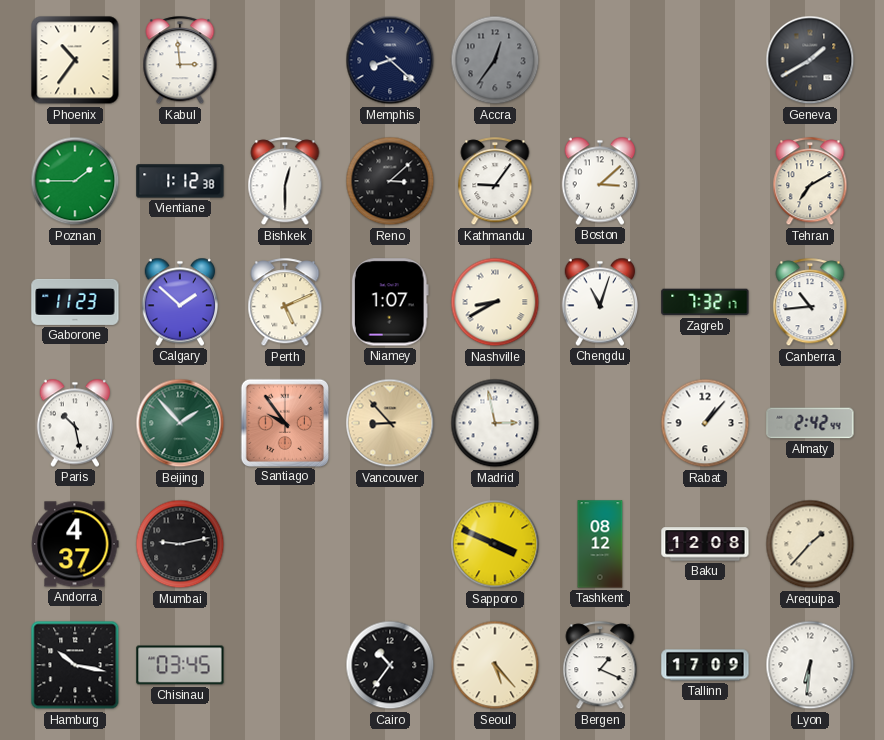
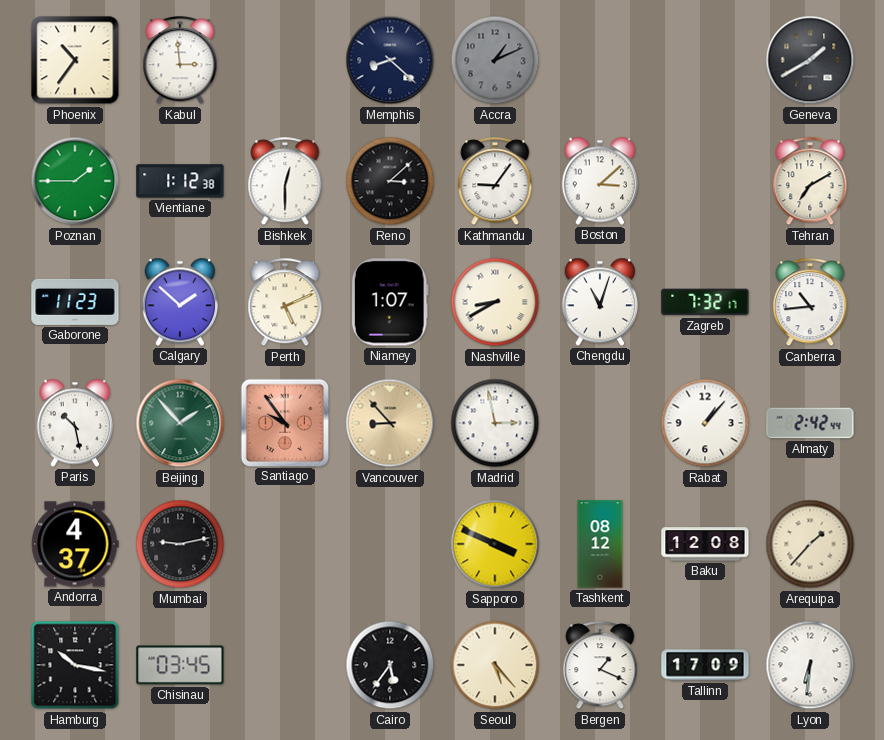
Accra: 12:36 -> 1:11 (495, 60)
Cairo: 10:36 -> 5:36 (390, 665)
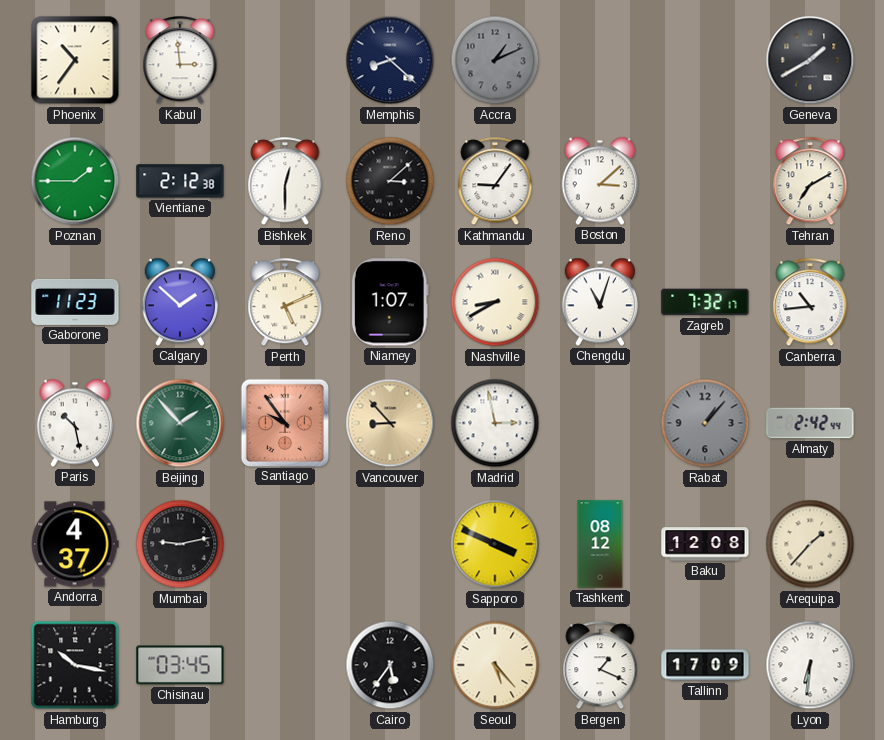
Vientiane: 1:12 -> 2:12 (180, 181)
Rabat dial: white -> grey (705, 423)
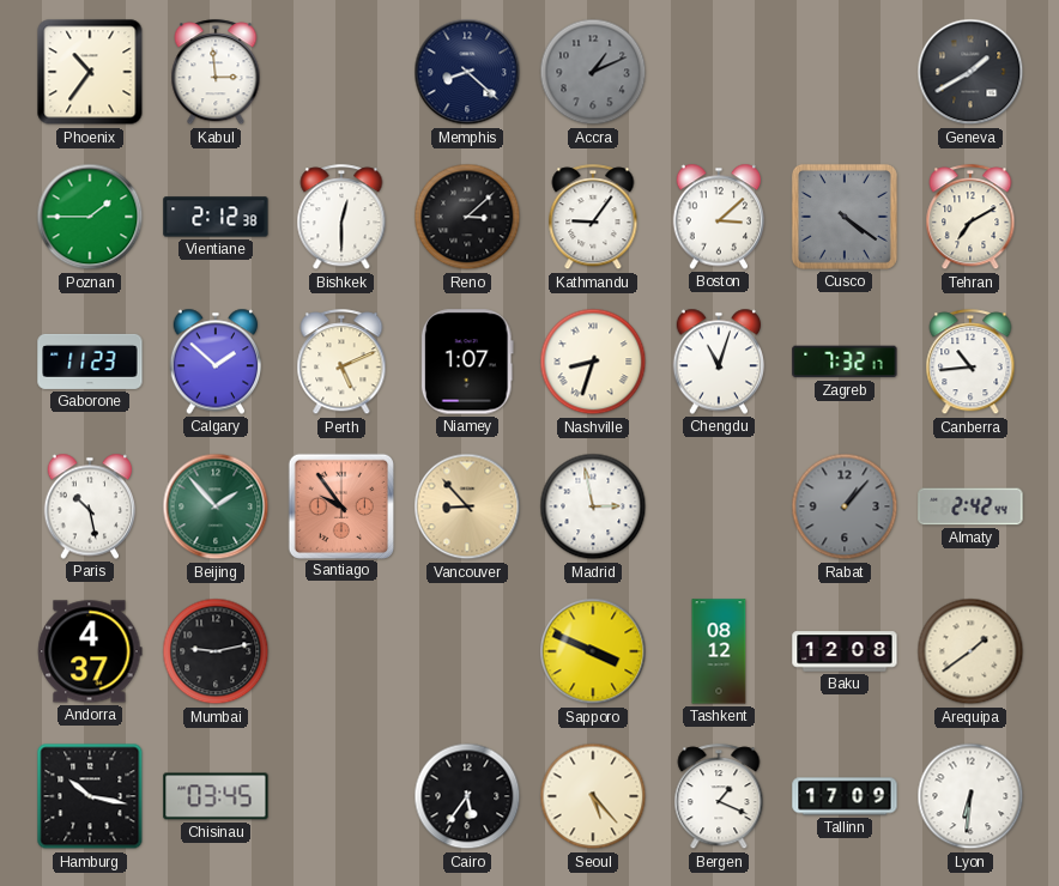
Cusco: none -> 4:21 (845, 217)
Nashville: 8:40 -> 8:33 (593, 362)
Arequipa: 1:37 -> 1:39 (970, 651)
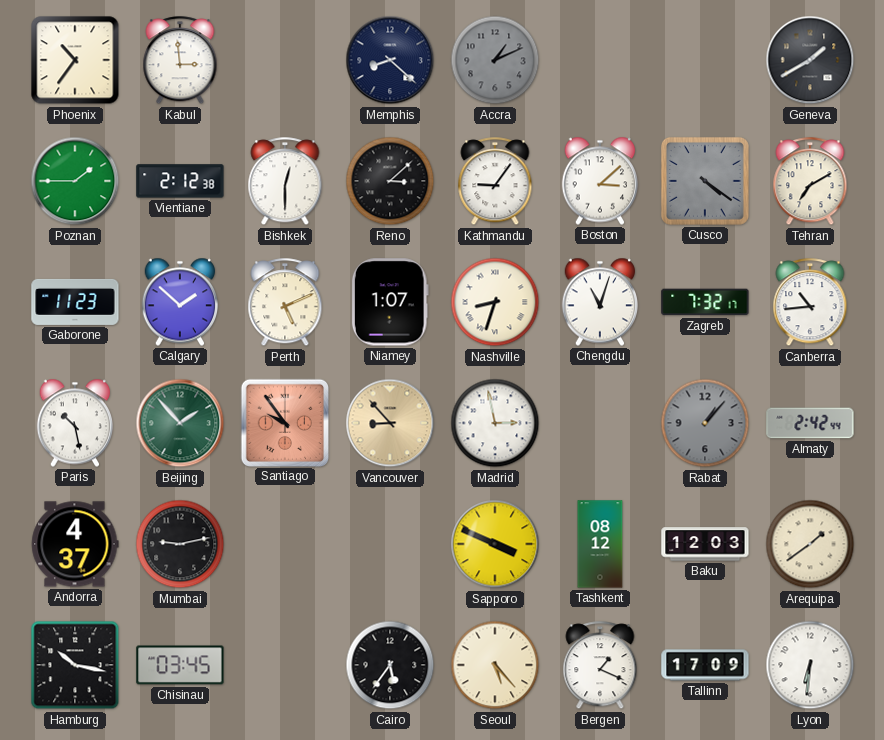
Baku: 12:08 -> 12:03 (705, 544)
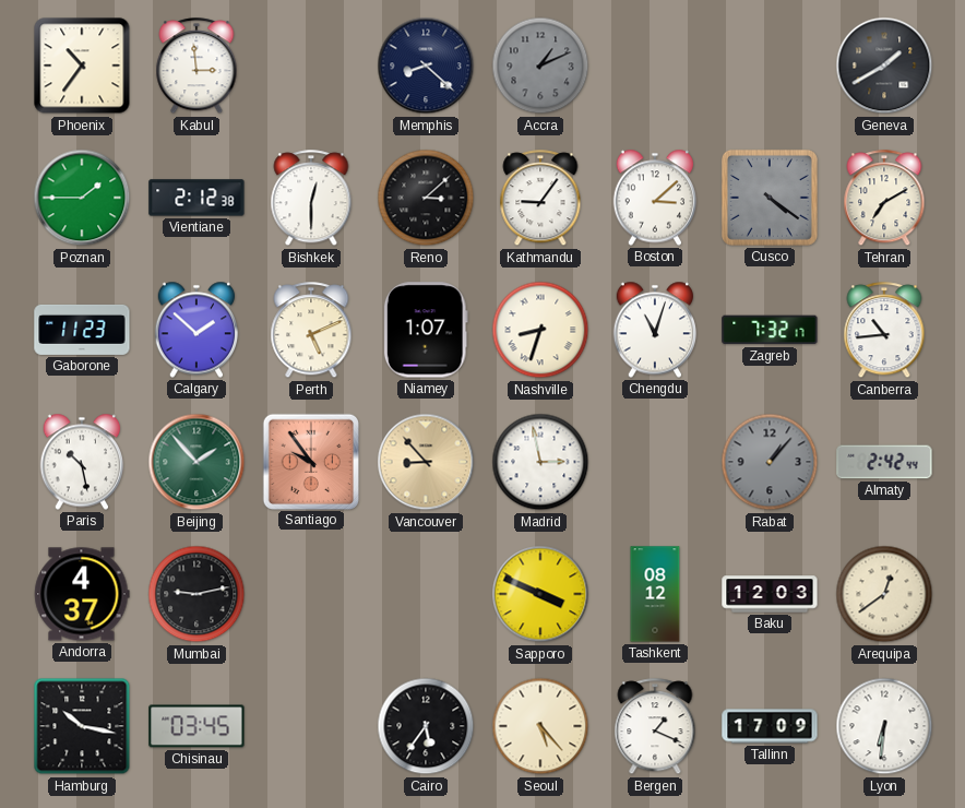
Arequipa: 1:39 -> 12:39 (884, 594)
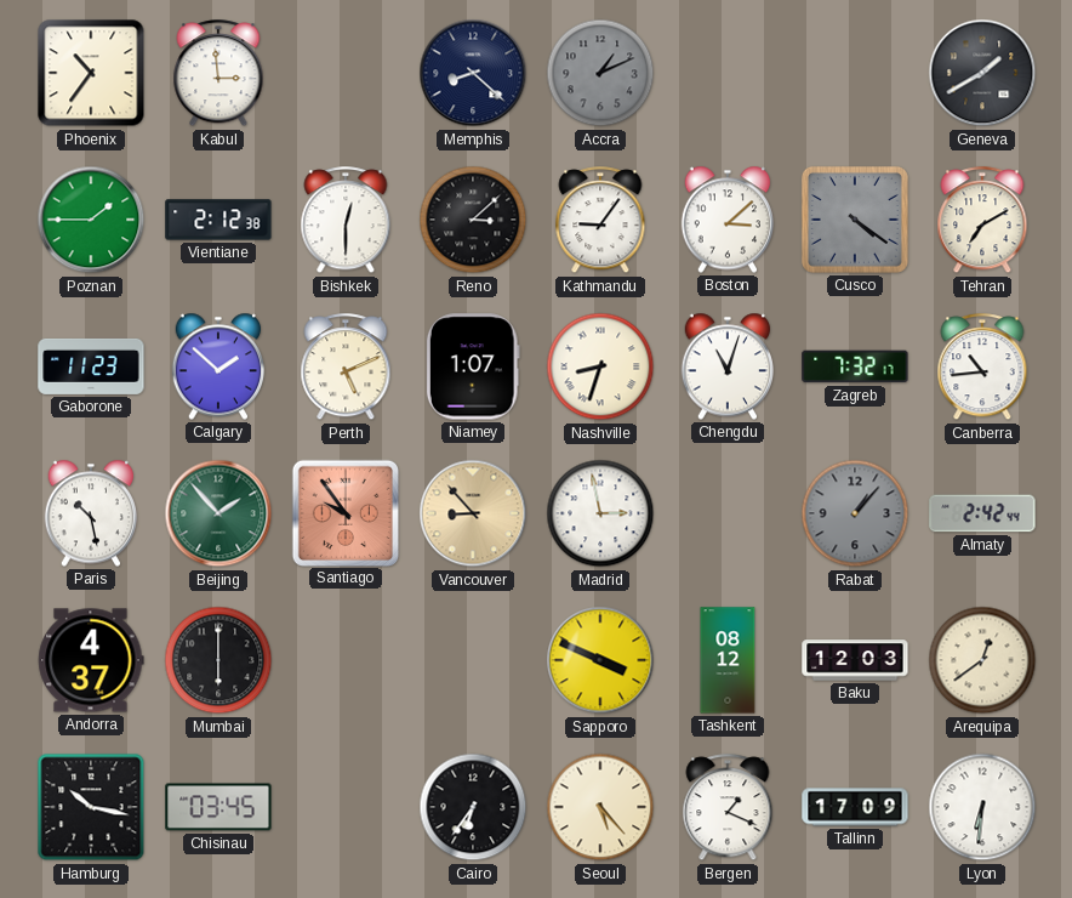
Mumbai: 9:13 -> 6:00 (218, 660)
Cairo: 5:36 -> 6:36 (473, 807)
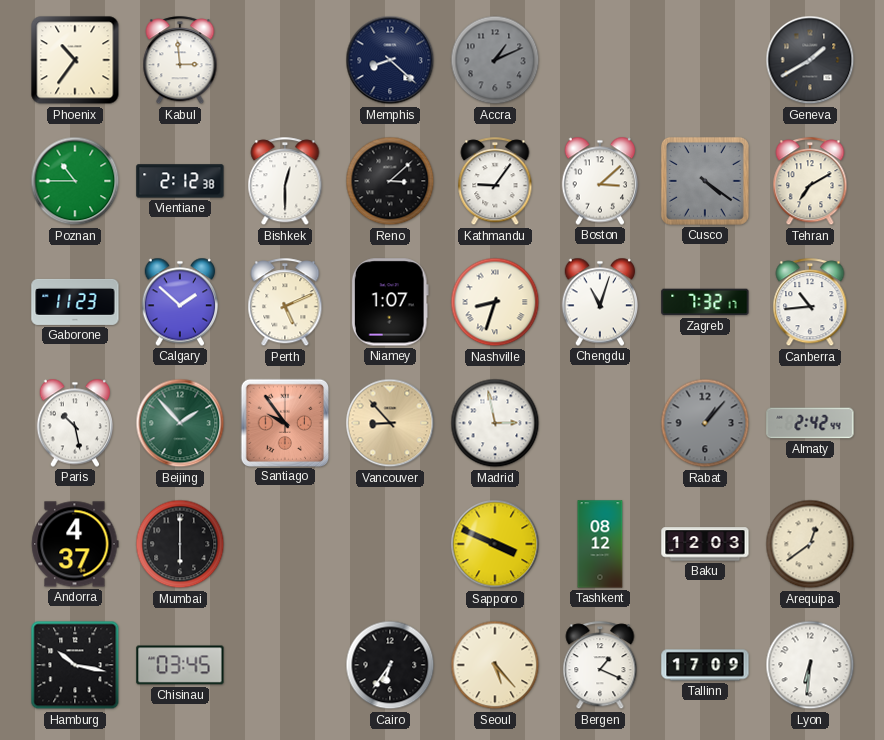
Poznan: 1:45 -> 10:45 (75, 181)
